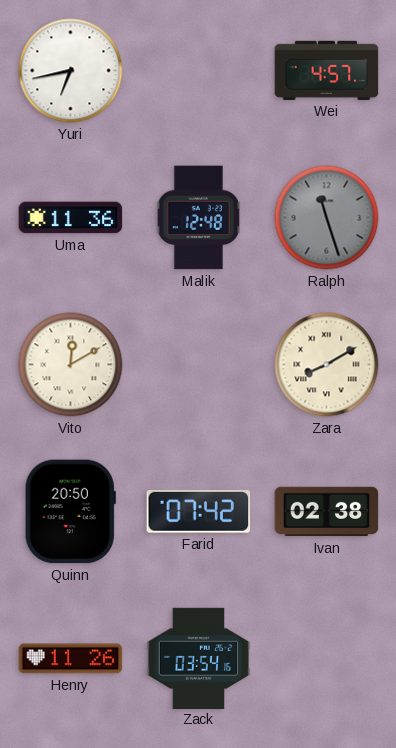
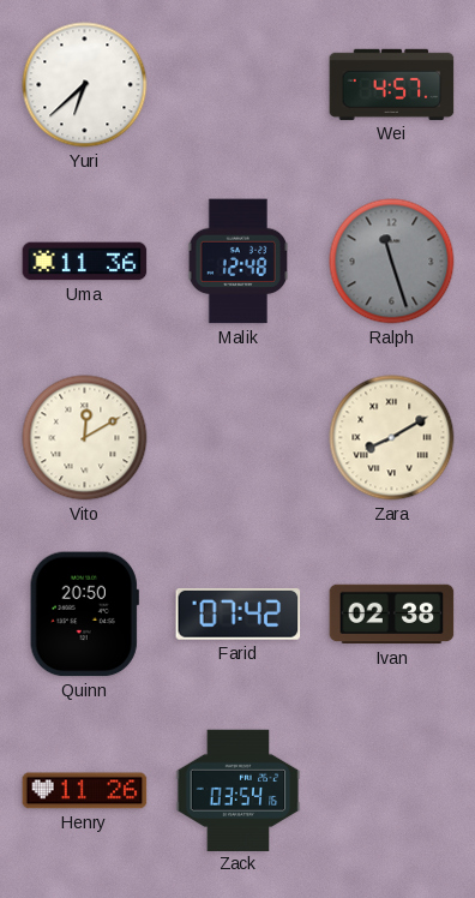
Yuri: 6:43 -> 6:38 (85, 85)
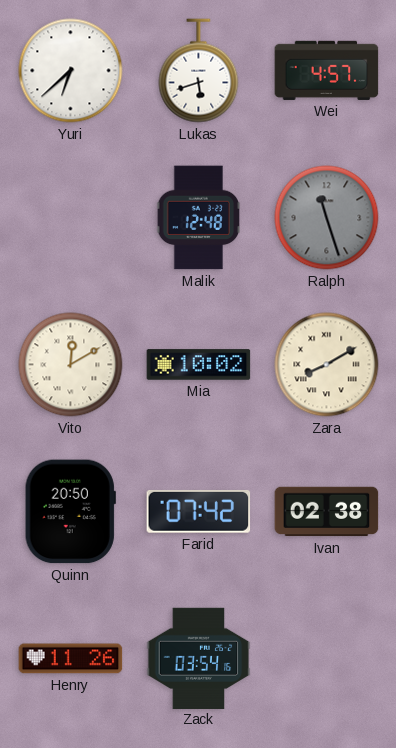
Lukas: none -> 5:42 (199, 71)
Uma: 11:36 -> none (85, 262)
Mia: none -> 10:02 (199, 365)
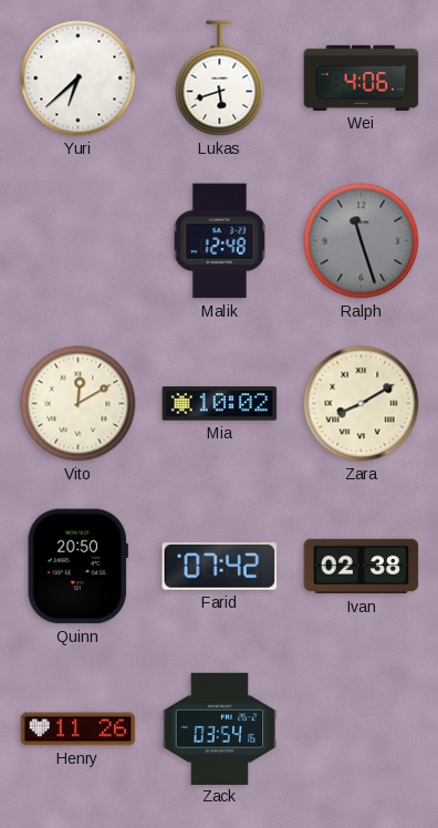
Wei: 4:57 -> 4:06 (362, 77)
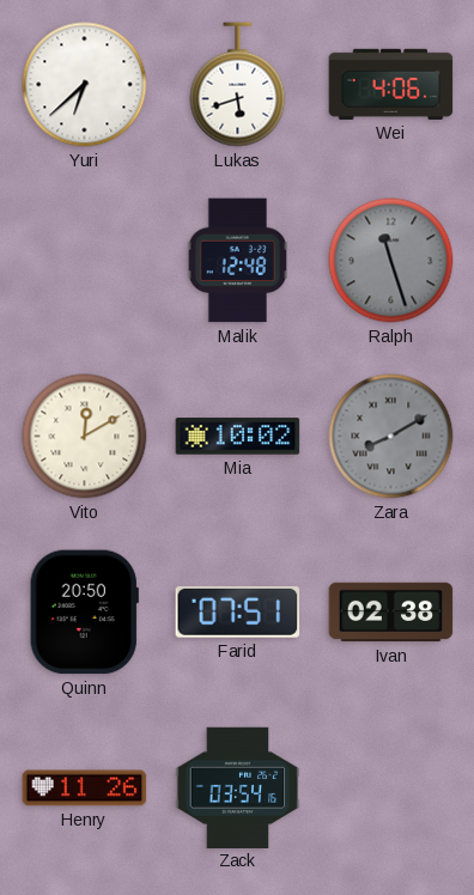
Zara dial: cream -> grey (391, 437)
Farid: 07:42 -> 07:51 (238, 611)
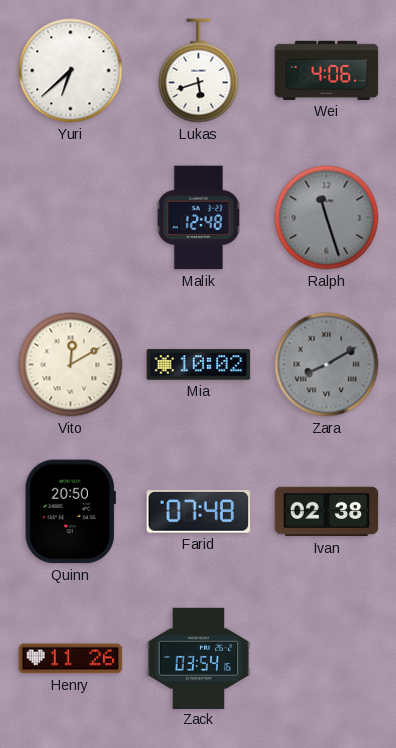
Farid: 07:51 -> 07:48 (199, 511)
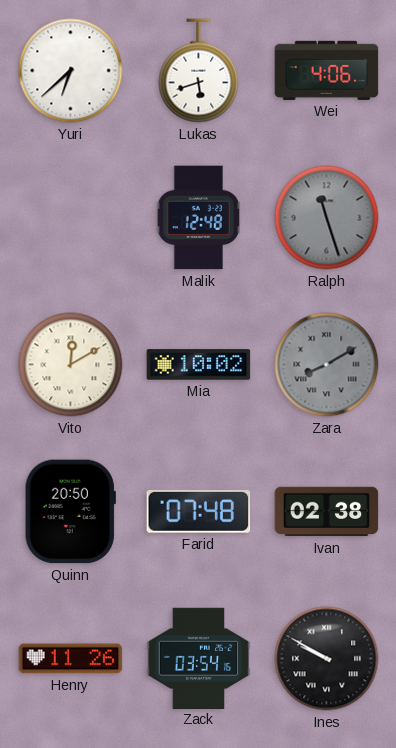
Ines: none -> 9:50 (327, 659)
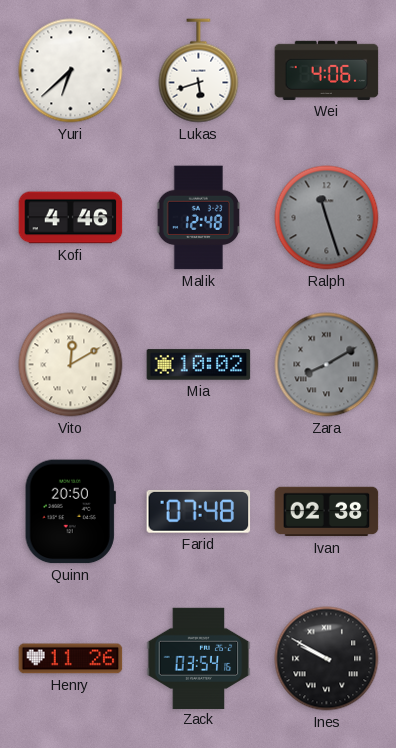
Kofi: none -> 4:46 (71, 218)
